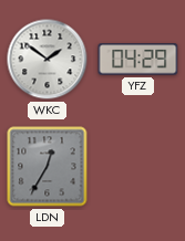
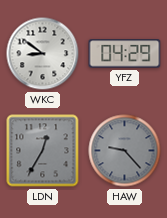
WKC: 1:51 -> 8:51 (43, 54)
HAW: none -> 9:23 (125, 151)
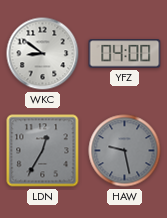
YFZ: 04:29 -> 04:00 (125, 54)
HAW: 9:23 -> 9:28 (125, 151)
